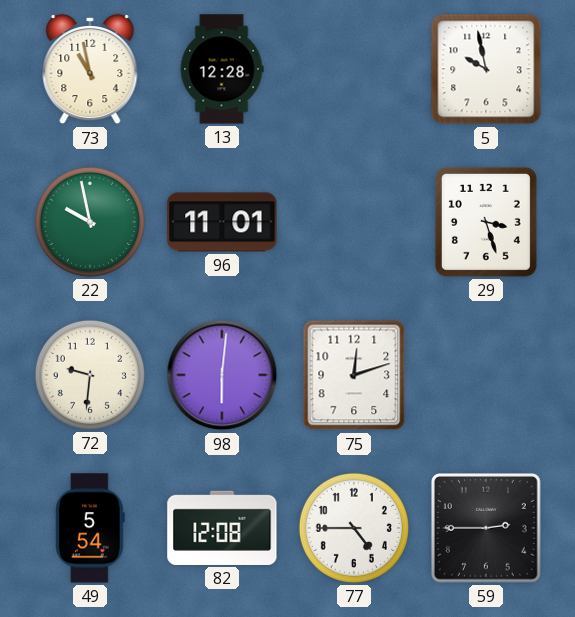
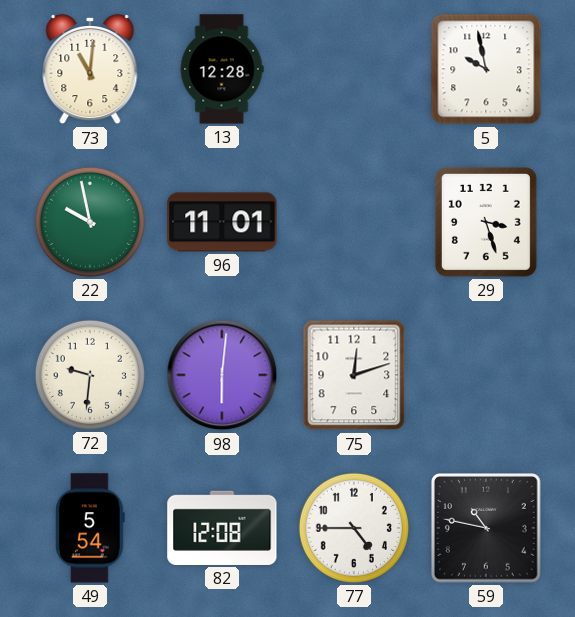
73: 10:58 -> 11:01 (90, 69)
59: 2:45 -> 10:47 (487, 529)
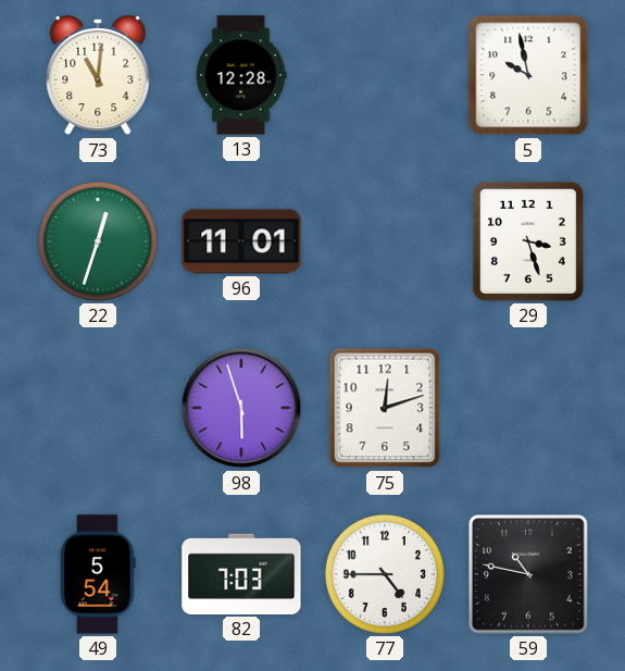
22: 9:58 -> 12:33 (98, 241)
72: 9:31 -> none (90, 375)
98: 6:01 -> 5:57 (241, 408)
82: 12:08 -> 7:03 (241, 574)
